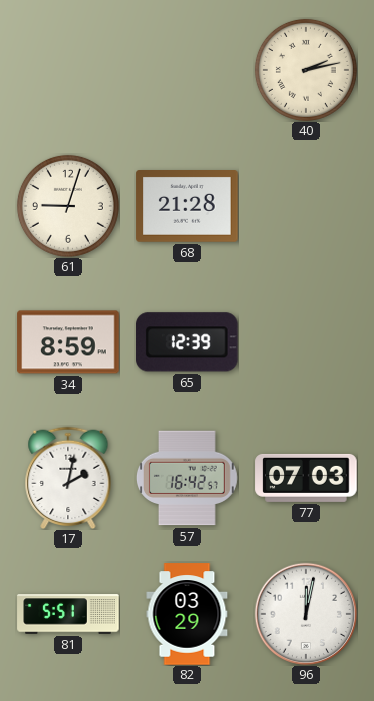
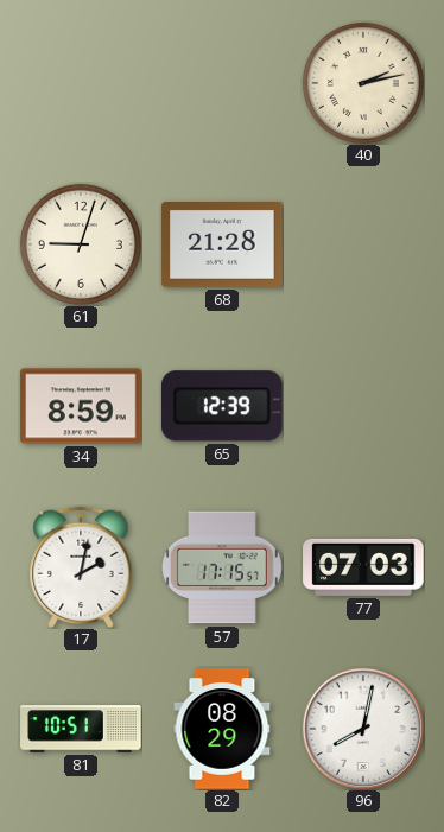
57: 16:42 -> 17:15 (222, 567)
81: 5:51 -> 10:51 (81, 729)
82: 03:29 -> 08:29 (222, 729)
96: 12:02 -> 8:02 (363, 729)
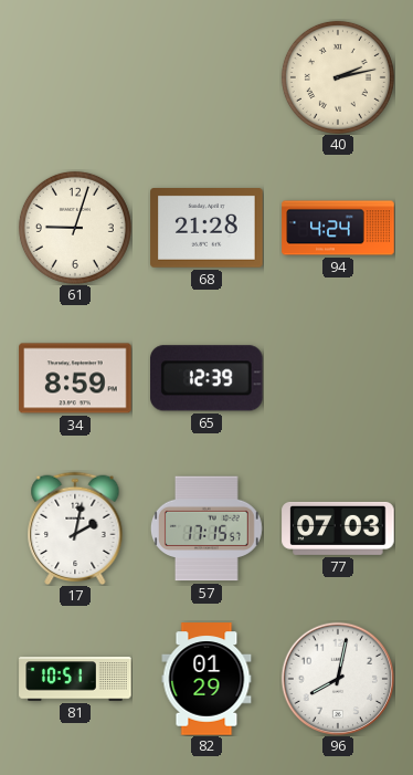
94: none -> 4:24 (338, 228)
82: 08:29 -> 01:29 (206, 679)
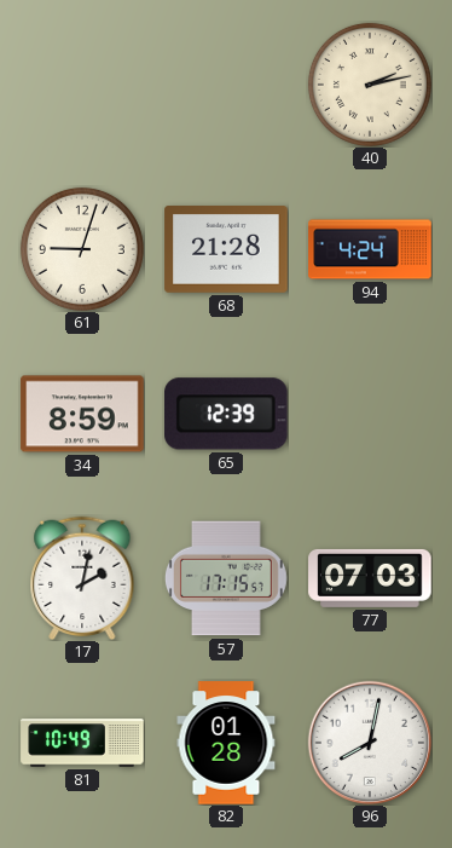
81: 10:51 -> 10:49 (82, 743)
82: 01:29 -> 01:28 (226, 743)
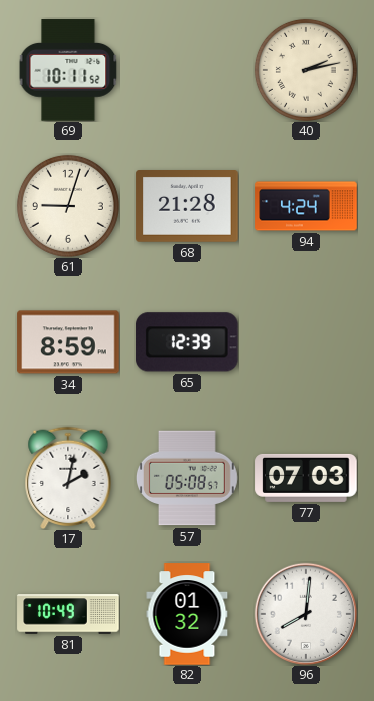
69: none -> 10:11 (68, 70)
57: 17:15 -> 05:08 (187, 478)
82: 01:28 -> 01:32 (187, 614)
96: 8:02 -> 8:01 (306, 614)
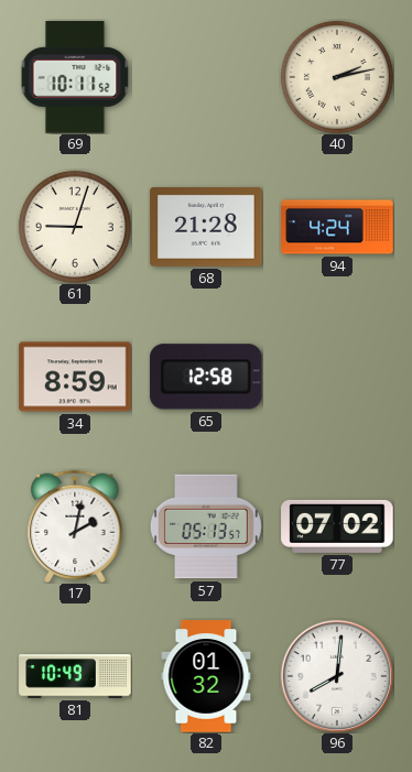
65: 12:39 -> 12:58 (207, 377)
57: 05:08 -> 05:13 (206, 526)
77: 07:03 -> 07:02 (337, 526)
